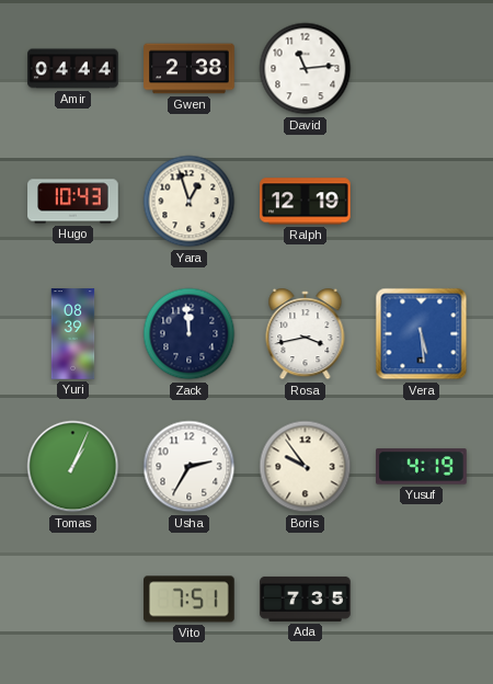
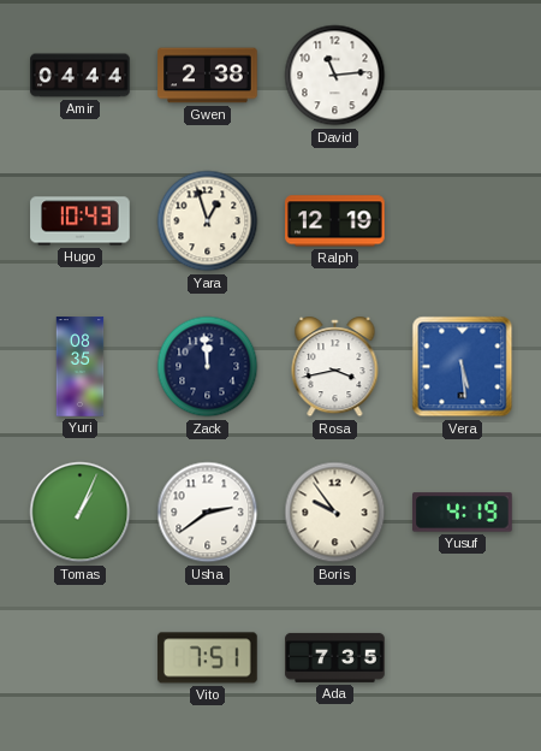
Yuri: 08:39 -> 08:35 (81, 367)
Usha: 2:35 -> 2:39 (208, 513)
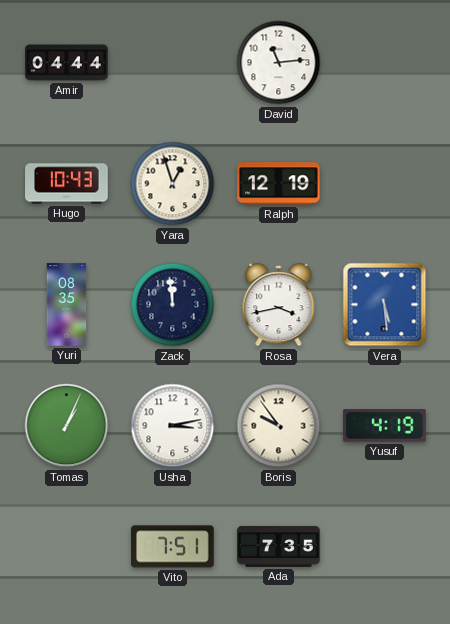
Gwen: 2:38 -> none (208, 76)
Usha: 2:39 -> 3:13 (173, 426)
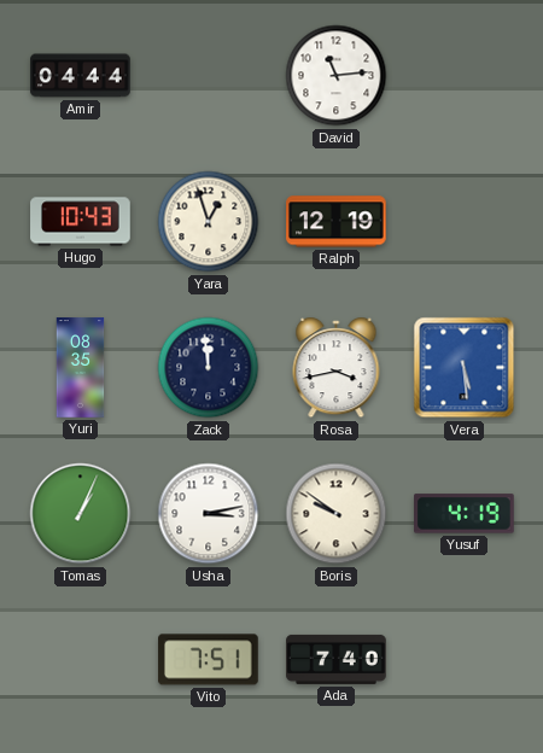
Boris: 9:54 -> 9:51 (337, 514)
Ada: 7:35 -> 7:40 (337, 659)
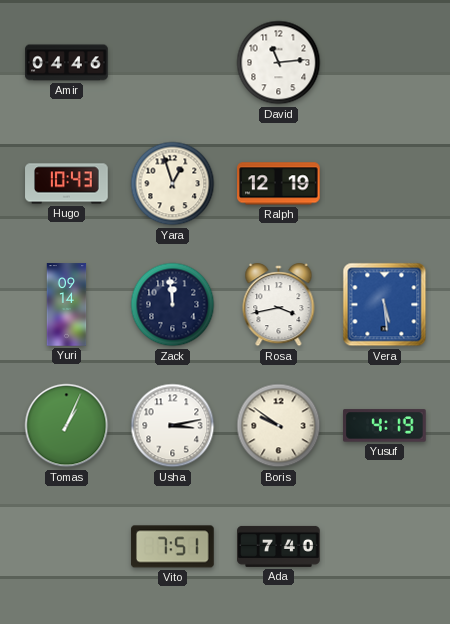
Amir: 04:44 -> 04:46 (67, 63)
Yuri: 08:35 -> 09:14 (67, 305)
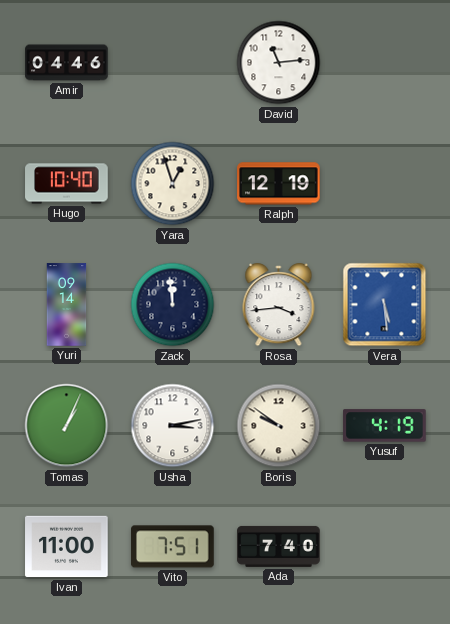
Hugo: 10:43 -> 10:40 (67, 184)
Rosa: 3:43 -> 3:44 (279, 306)
Ivan: none -> 11:00 (67, 547)
